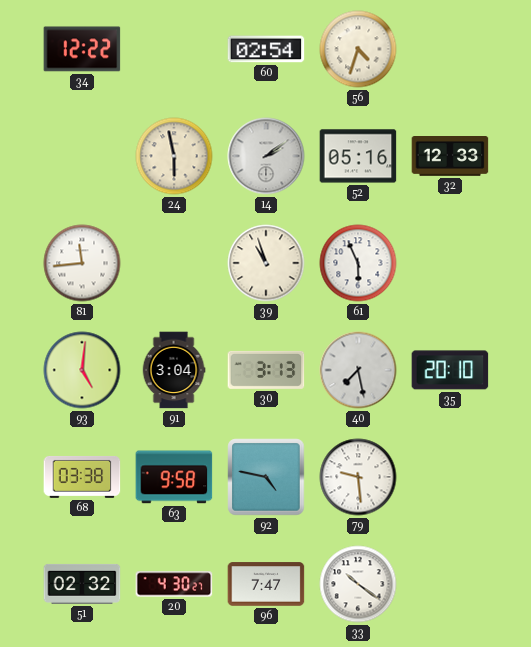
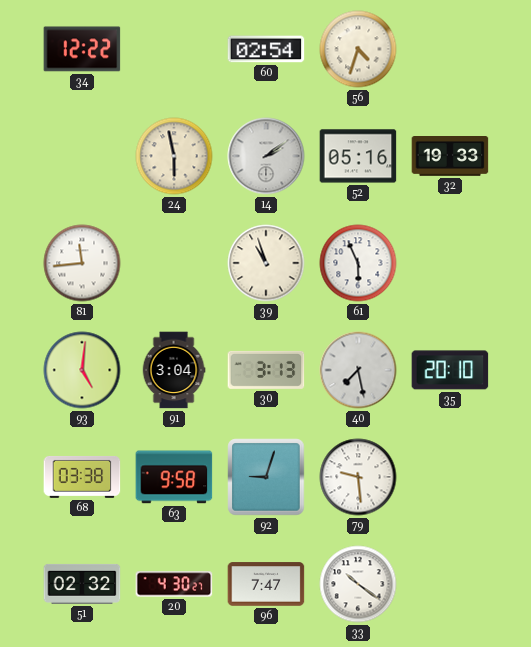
32: 12:33 -> 19:33 (450, 157)
92: 4:47 -> 9:03 (266, 477)
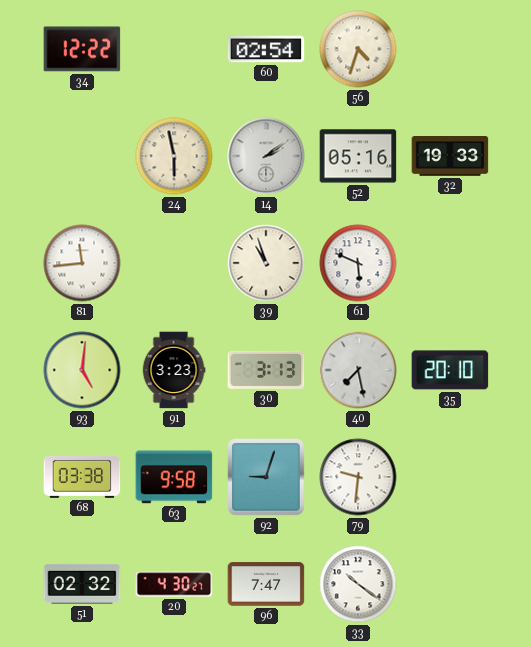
61: 5:56 -> 5:49 (358, 263)
91: 3:04 -> 3:23 (174, 370)
79: 9:29 -> 9:31 (358, 477)
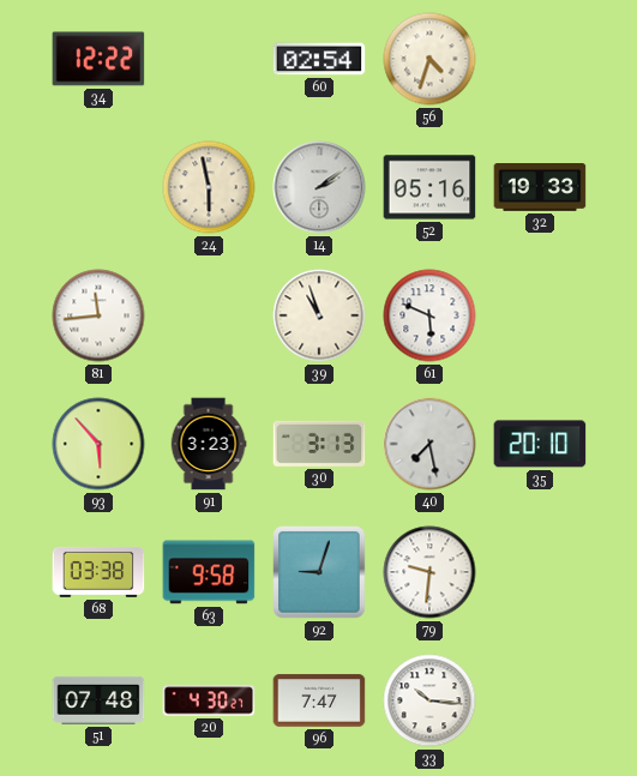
93: 5:01 -> 5:53 (98, 444)
51: 02:32 -> 07:48 (98, 700)
33: 10:21 -> 10:16 (429, 700)
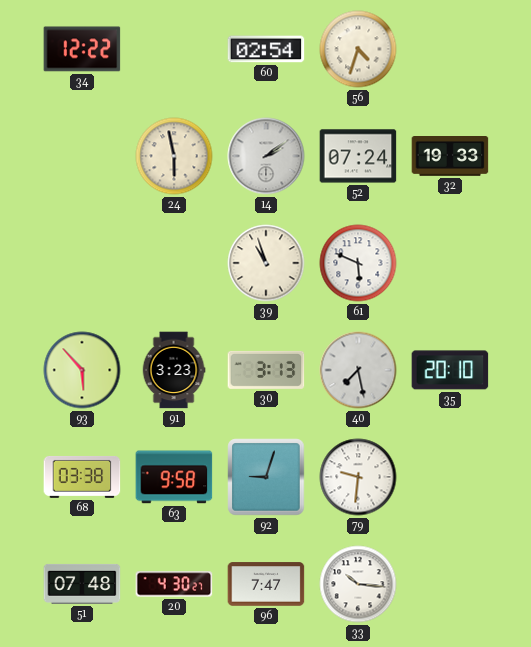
52: 05:16 -> 07:24 (358, 156)
81: 11:44 -> none (98, 315)
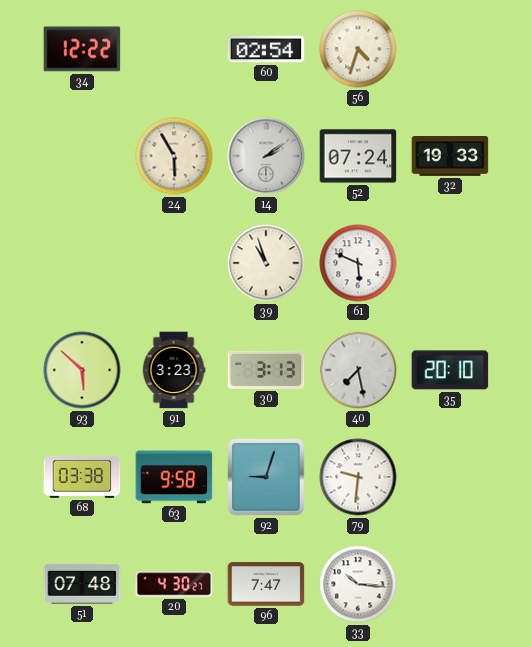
24: 5:58 -> 5:55 (174, 156)
93: 5:53 -> 5:52 (82, 370)
